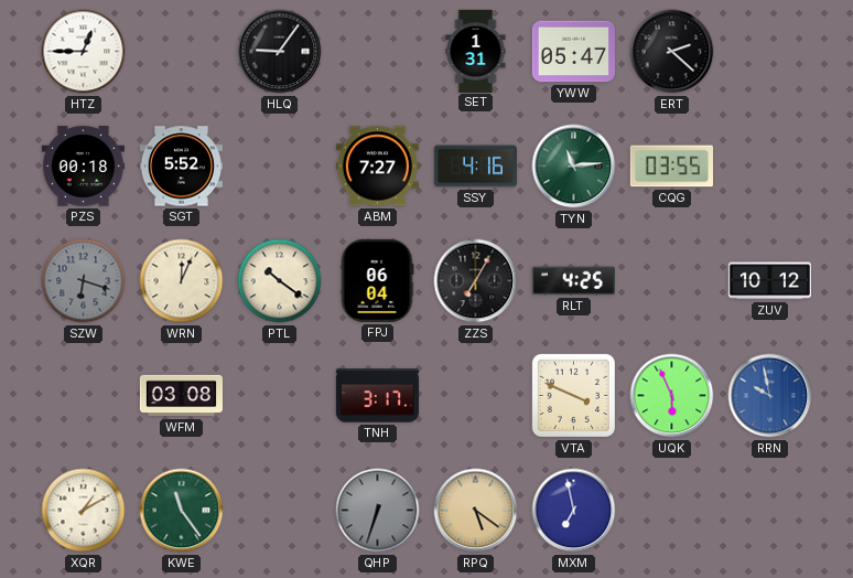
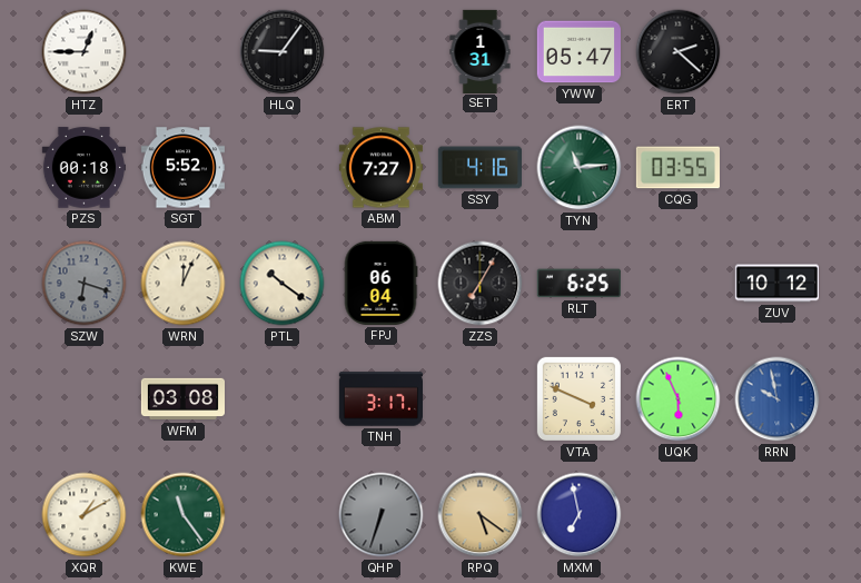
RLT: 4:25 -> 6:25 (578, 284)
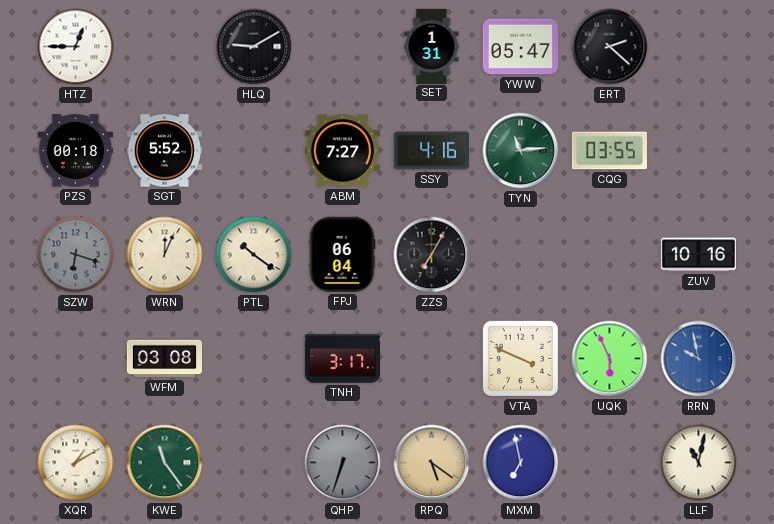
HLQ: 9:06 -> 9:10 (254, 47)
RLT: 6:25 -> none (578, 284)
ZUV: 10:12 -> 10:16 (698, 255)
LLF: none -> 11:02 (699, 463)
